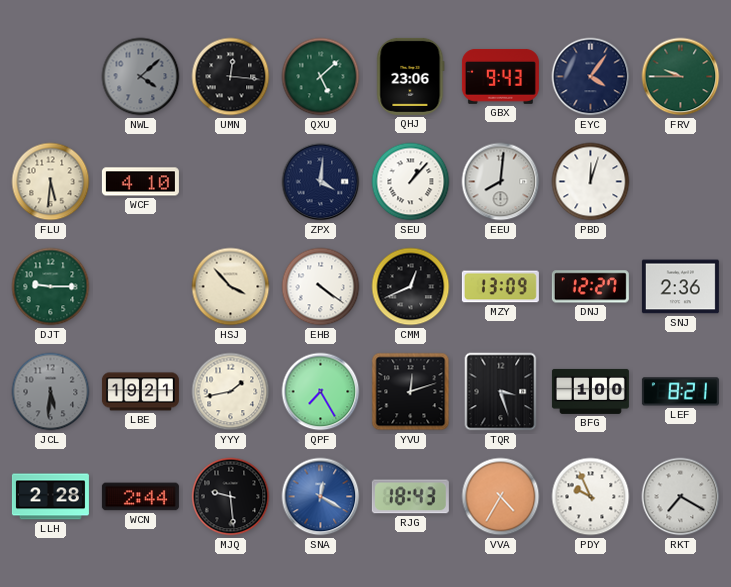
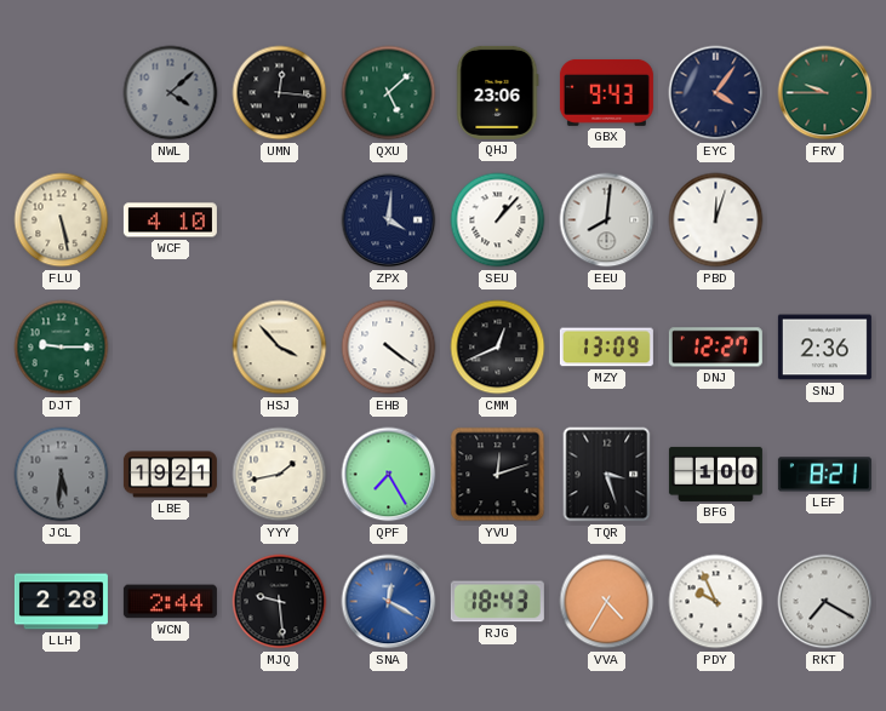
FLU: 5:31 -> 5:28 (62, 220)
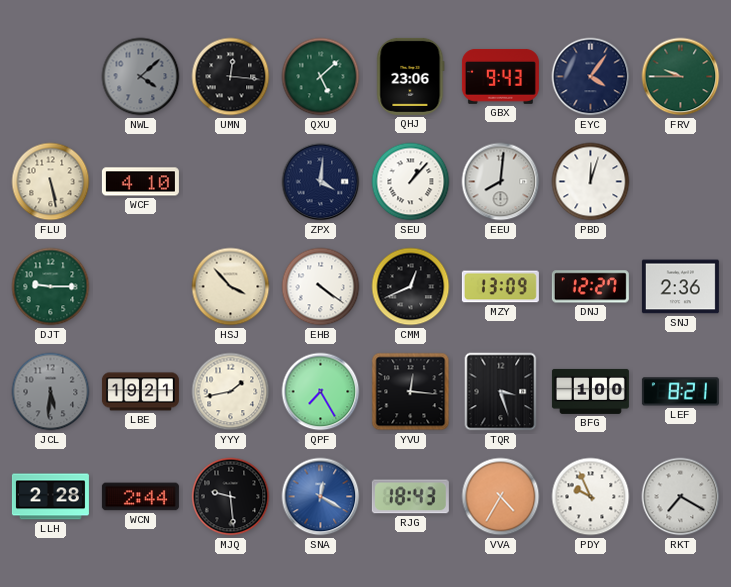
YVU: 12:12 -> 12:16 (411, 392)
